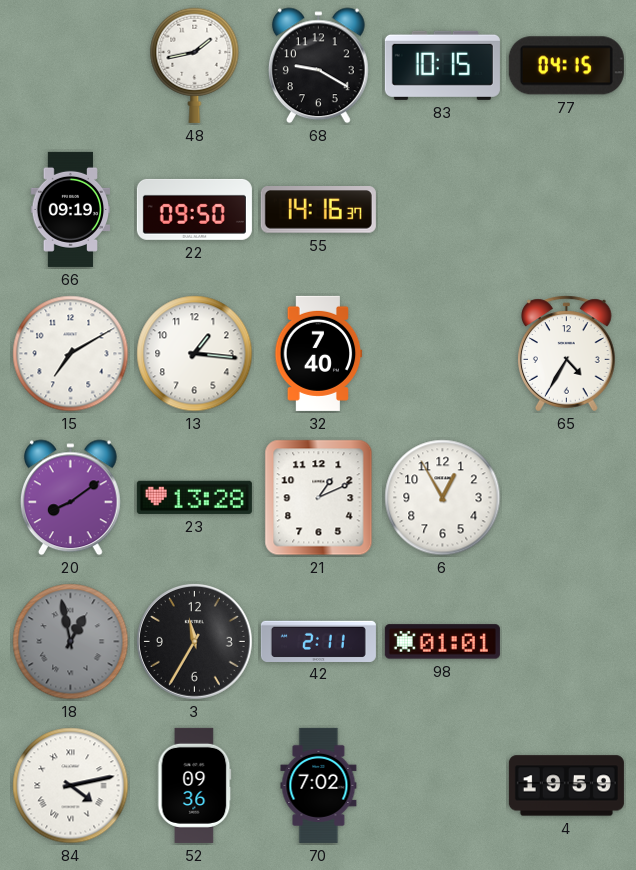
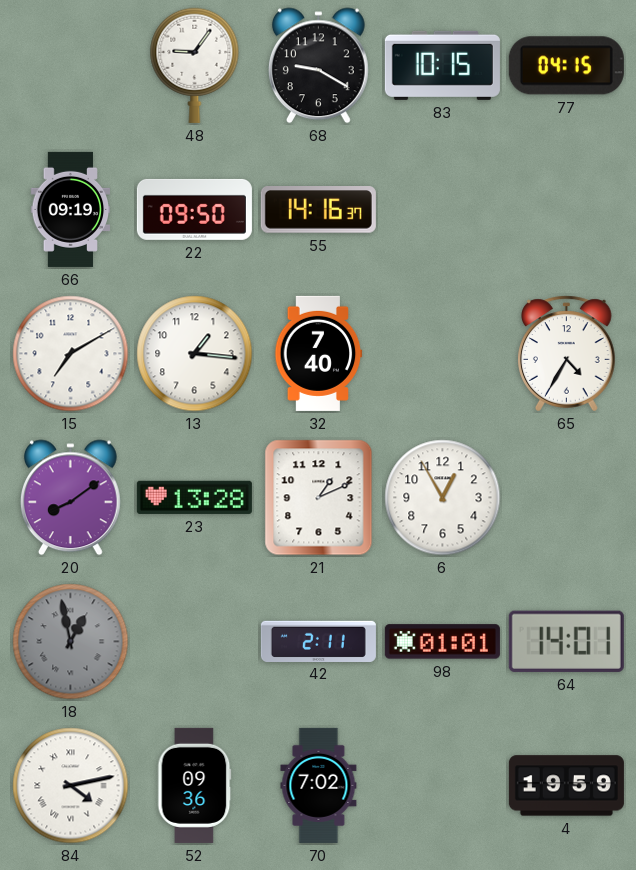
48: 1:43 -> 9:06 (195, 65)
3: 11:35 -> none (194, 641)
64: none -> 14:01 (566, 641)
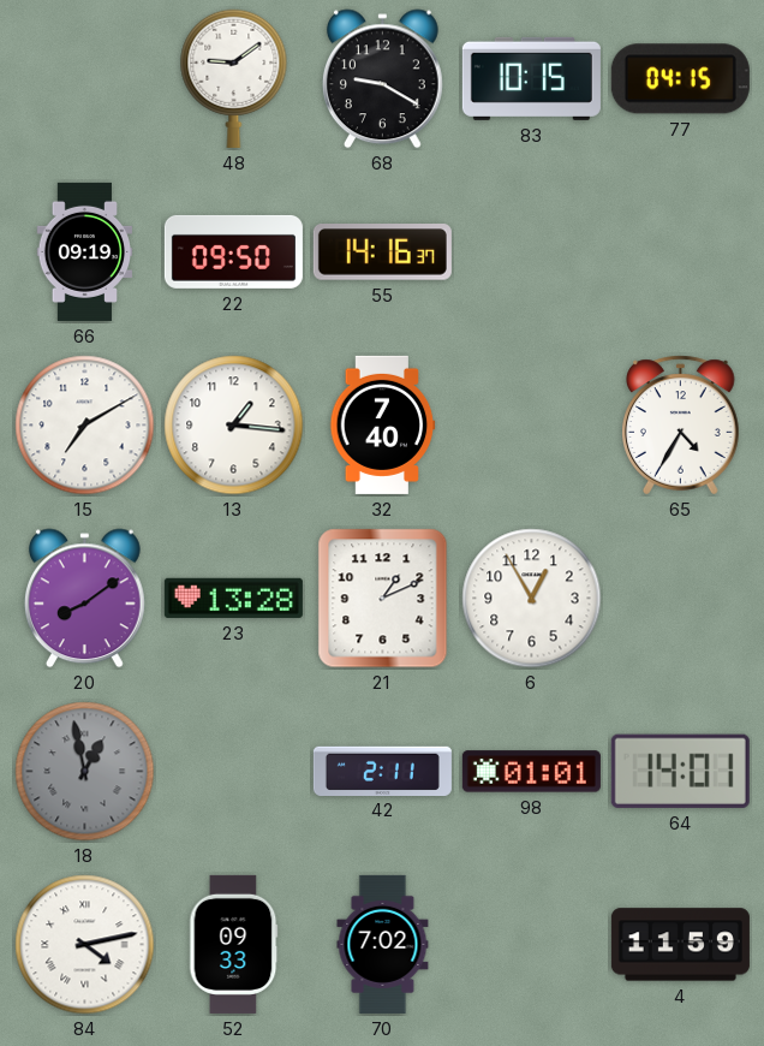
48: 9:06 -> 9:09 (234, 78)
52: 09:36 -> 09:33 (234, 944)
4: 19:59 -> 11:59 (680, 945)
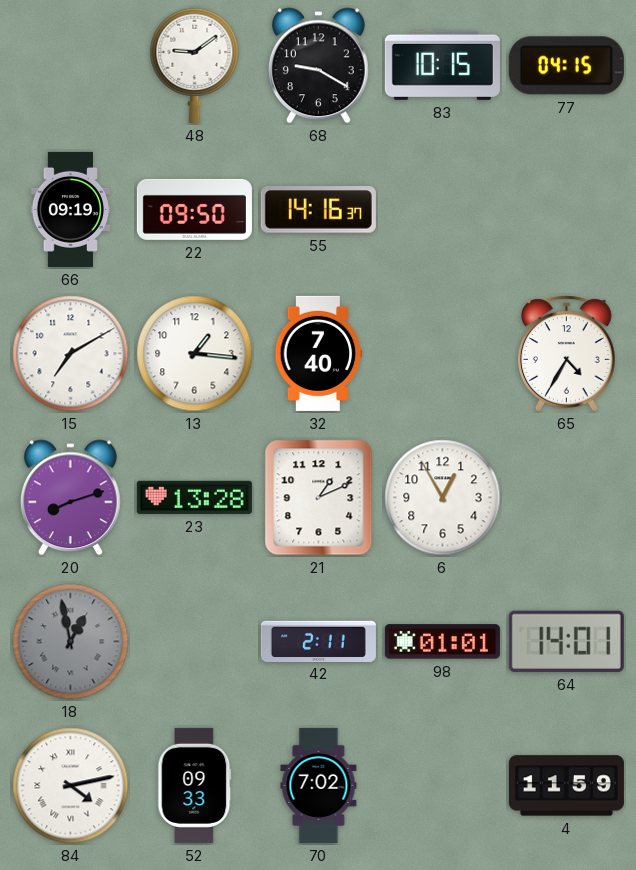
20: 8:09 -> 8:12 (70, 498)
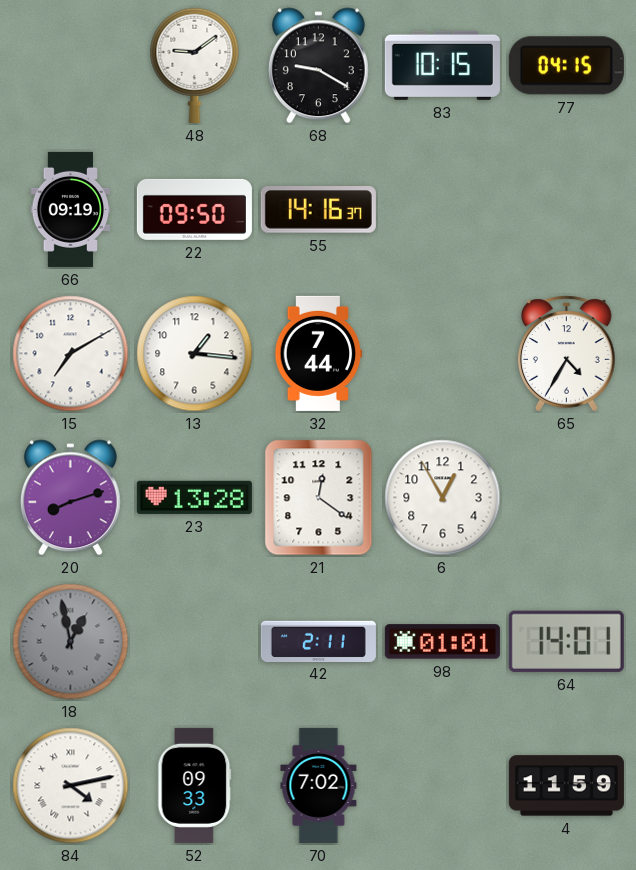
32: 7:40 -> 7:44 (319, 353)
21: 1:11 -> 12:21 (319, 498)
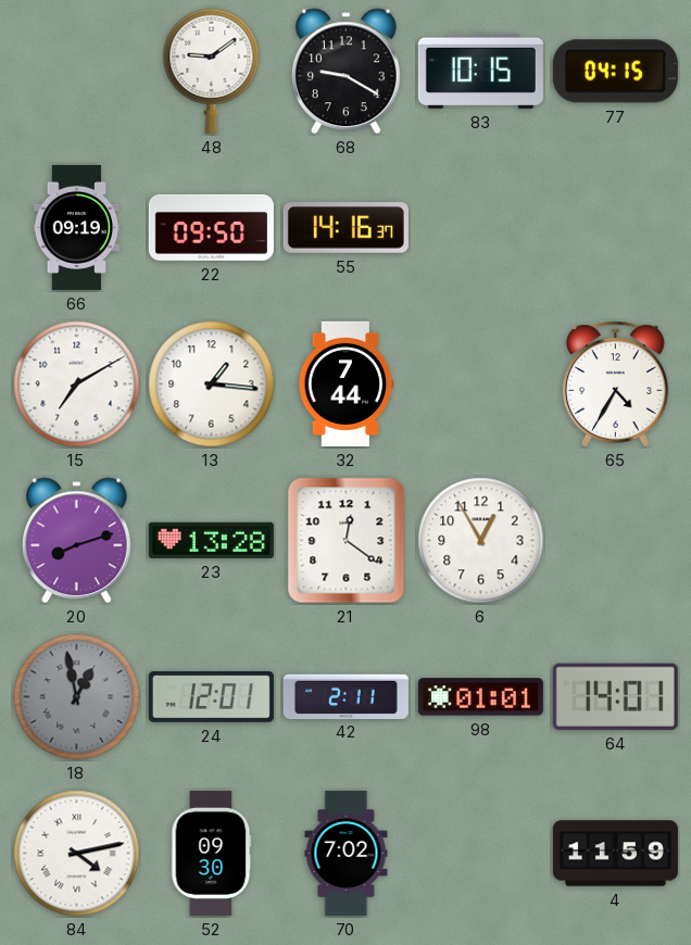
24: none -> 12:01 (211, 697)
52: 09:33 -> 09:30 (212, 853)
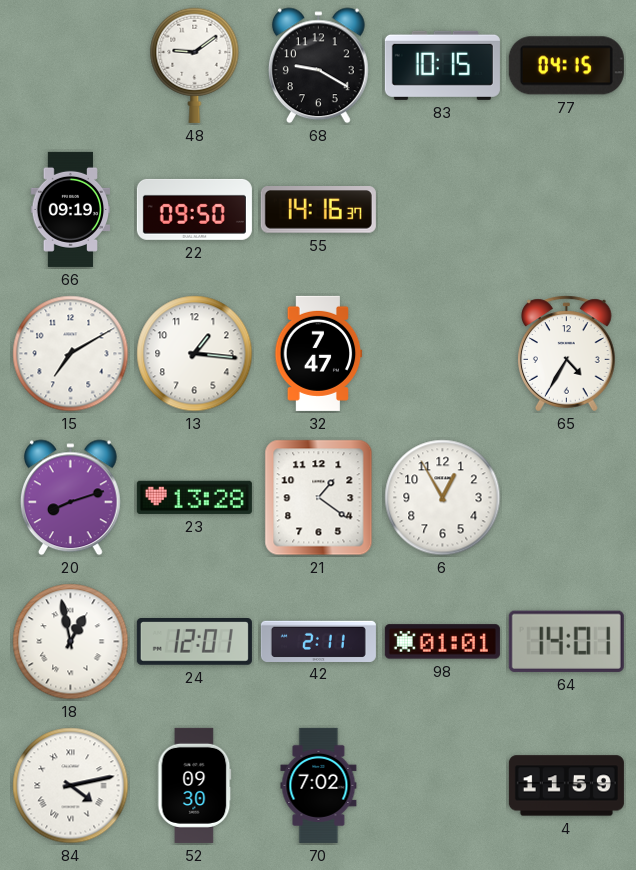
32: 7:44 -> 7:47 (319, 353)
21: 12:21 -> 1:21 (319, 498)
18 dial: grey -> white (71, 642)
